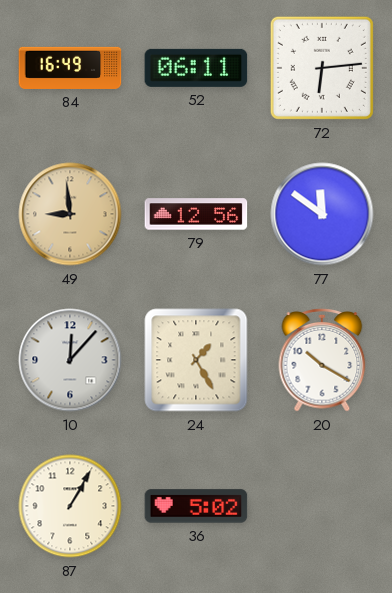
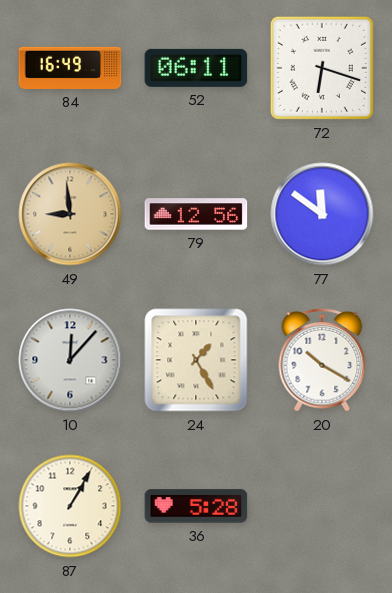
72: 6:14 -> 6:18 (322, 68)
36: 5:02 -> 5:28 (196, 506)
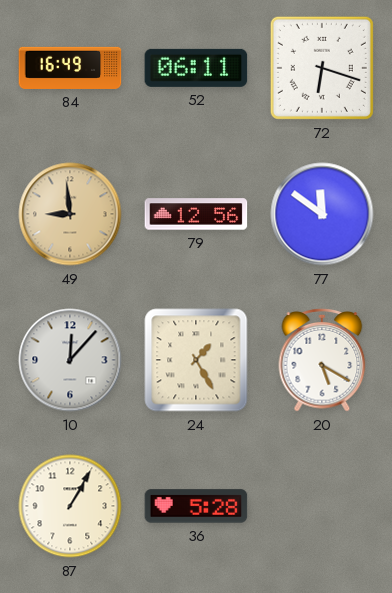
20: 10:20 -> 5:20 (322, 361)
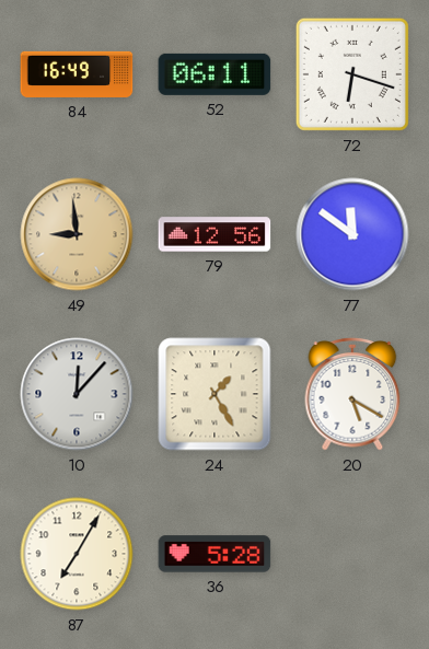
87: 1:05 -> 7:05 (77, 554)
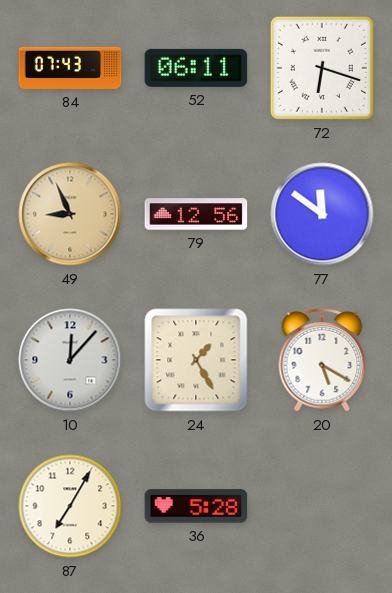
84: 16:49 -> 07:43 (70, 68)
49: 8:59 -> 8:56 (70, 214)
